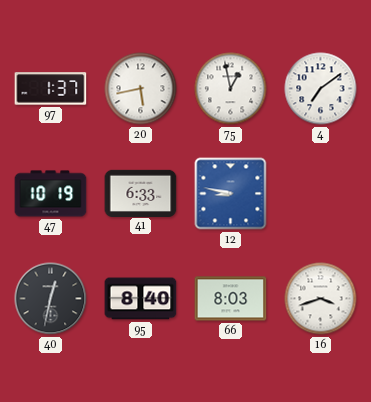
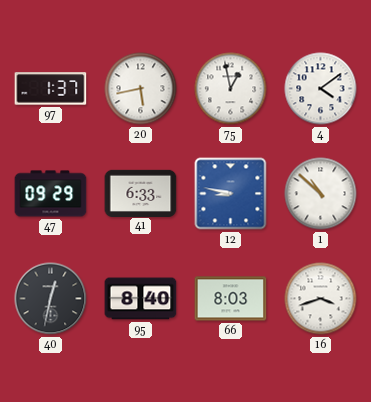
4: 7:09 -> 4:09 (321, 89)
47: 10:19 -> 09:29 (51, 194)
1: none -> 10:52 (321, 194)
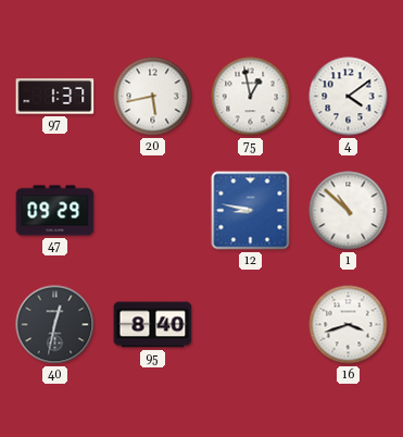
41: 6:33 -> none (141, 193)
66: 8:03 -> none (231, 299)
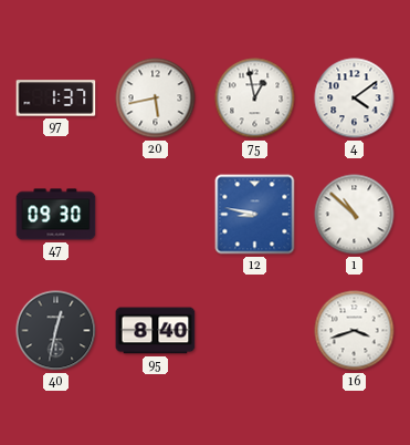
47: 09:29 -> 09:30 (56, 215)
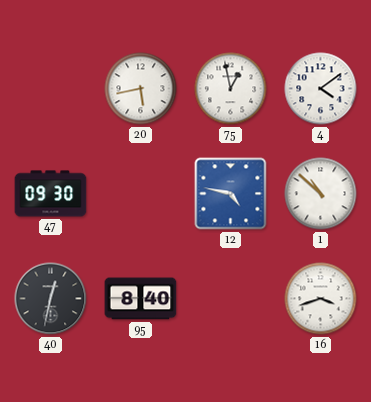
97: 1:37 -> none (56, 99)
12: 8:47 -> 4:47 (231, 194)
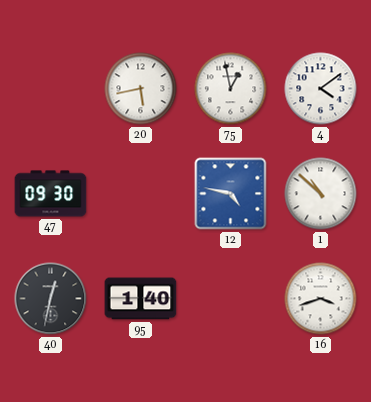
95: 8:40 -> 1:40 (141, 299)
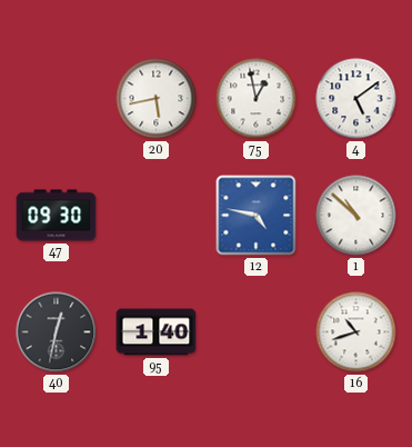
4: 4:09 -> 5:09 (356, 99)
16: 3:42 -> 10:42 (356, 332)
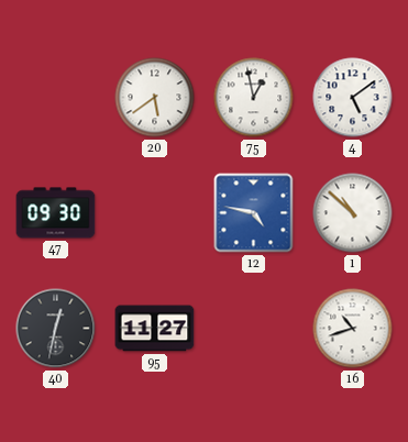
20: 5:43 -> 5:39 (155, 98)
95: 1:40 -> 11:27 (155, 329)
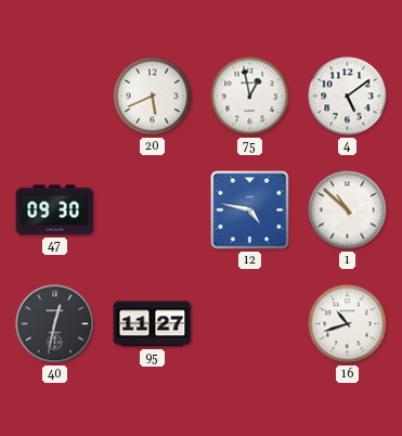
20: 5:39 -> 5:41 (153, 97)
